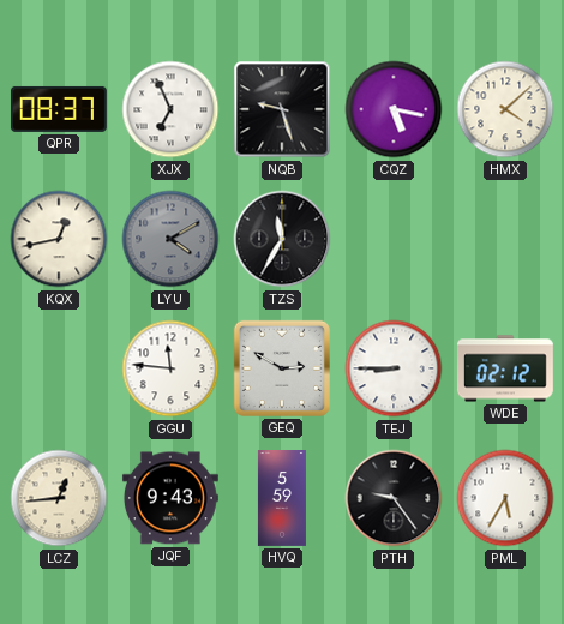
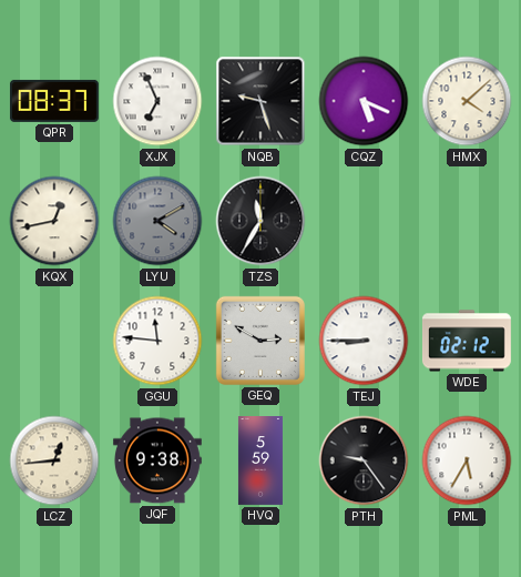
CQZ: 5:17 -> 5:19 (364, 101)
JQF: 9:43 -> 9:38 (157, 460)
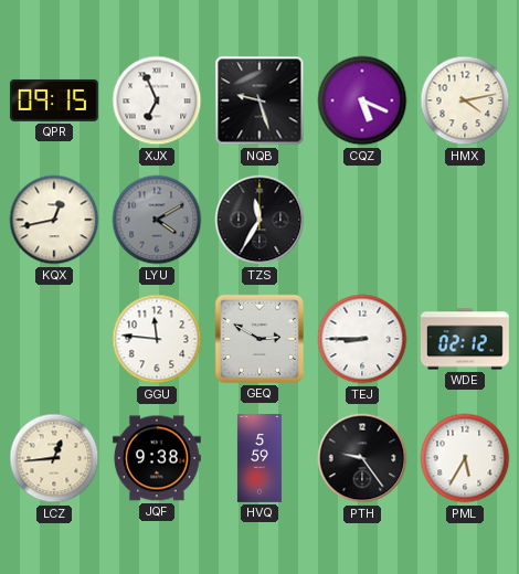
QPR: 08:37 -> 09:15 (54, 100)
HMX: 4:08 -> 4:13 (465, 100)
